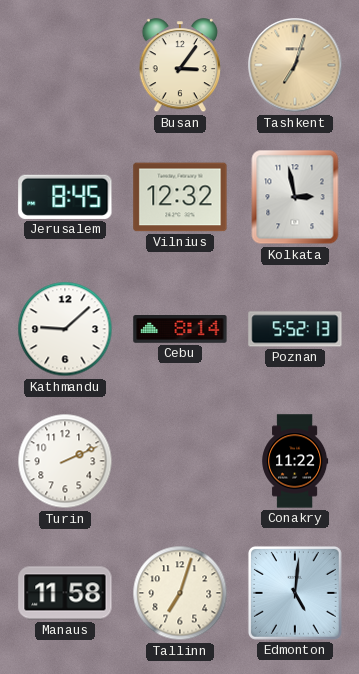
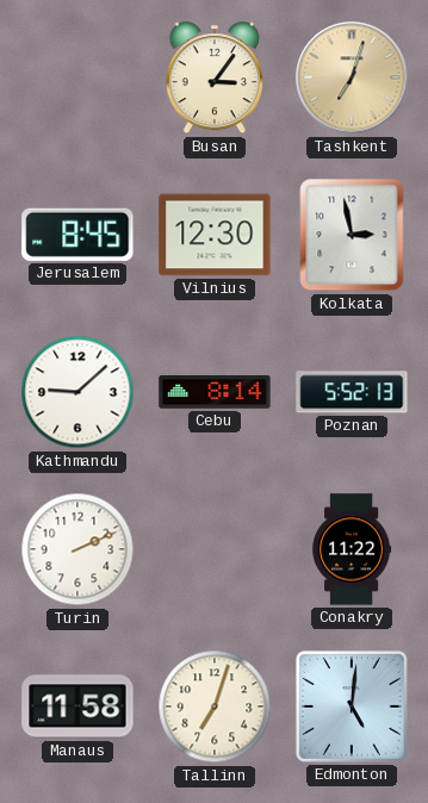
Vilnius: 12:32 -> 12:30 (215, 235)
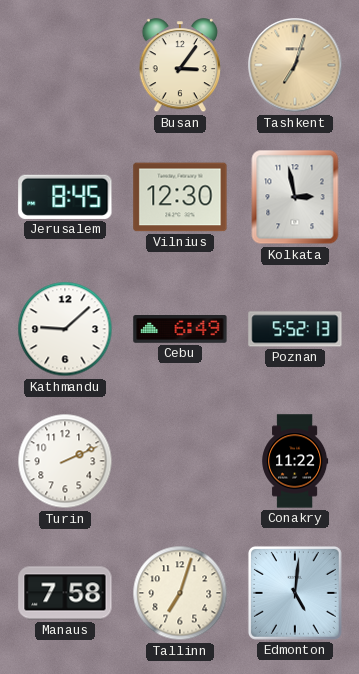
Cebu: 8:14 -> 6:49 (180, 330)
Manaus: 11:58 -> 7:58 (65, 593)
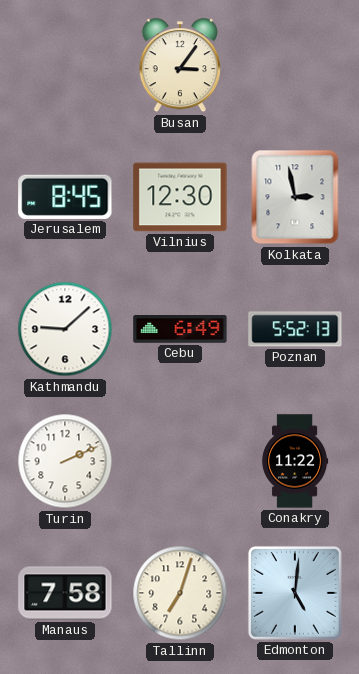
Tashkent: 7:03 -> none (295, 65)
